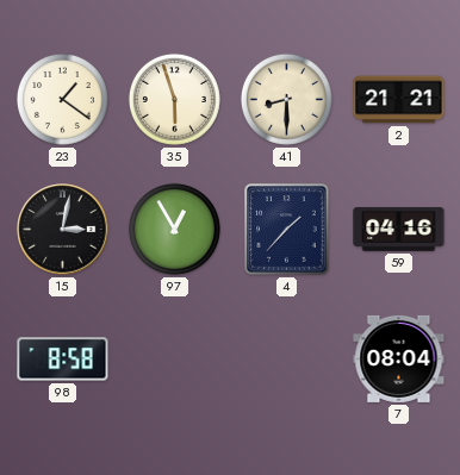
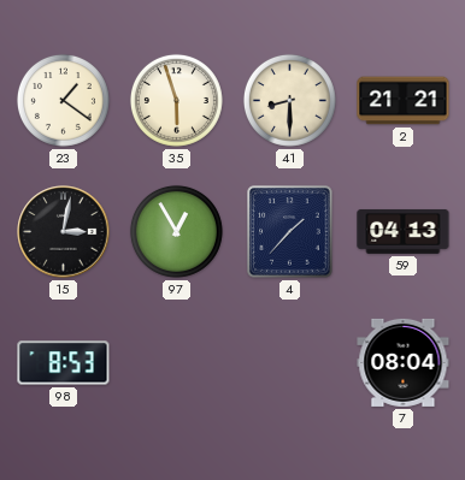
59: 04:16 -> 04:13 (404, 231)
98: 8:58 -> 8:53 (64, 363)
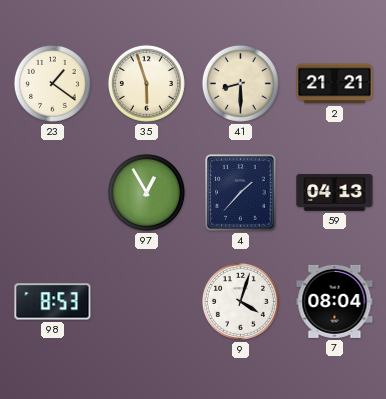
15: 3:02 -> none (64, 232)
9: none -> 4:03 (240, 301)
